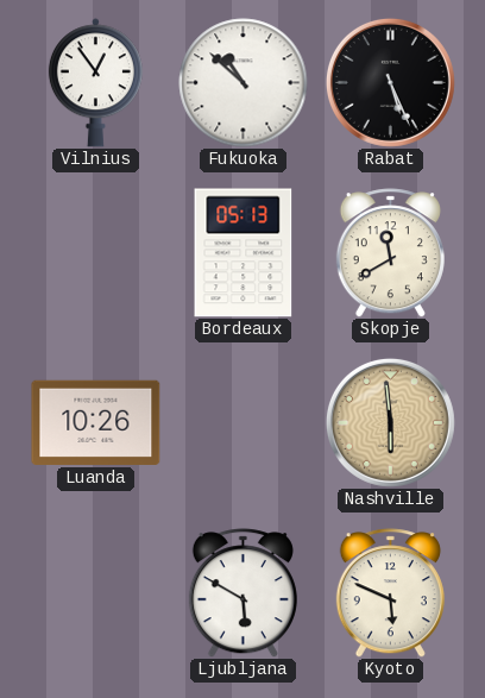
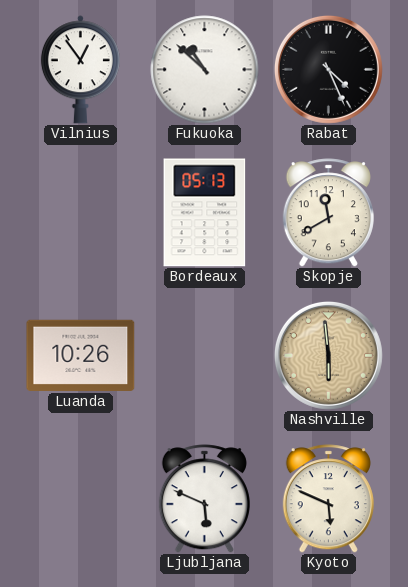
Rabat: 5:26 -> 4:26 (328, 69)
Ljubljana: 5:50 -> 5:49 (204, 499)
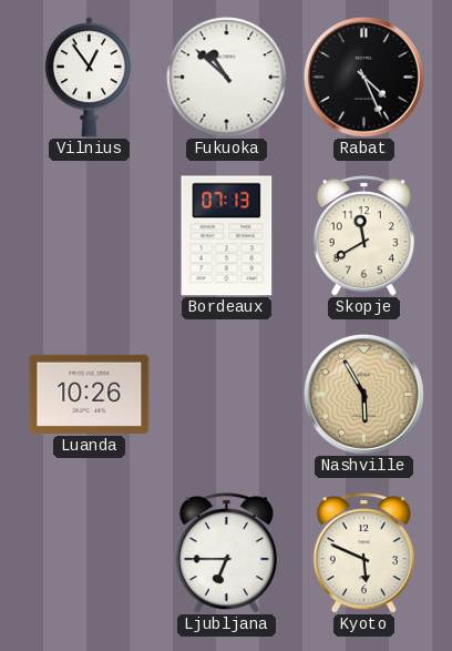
Bordeaux: 05:13 -> 07:13 (227, 236)
Nashville: 5:59 -> 5:55 (363, 394)
Ljubljana: 5:49 -> 6:45 (226, 553)
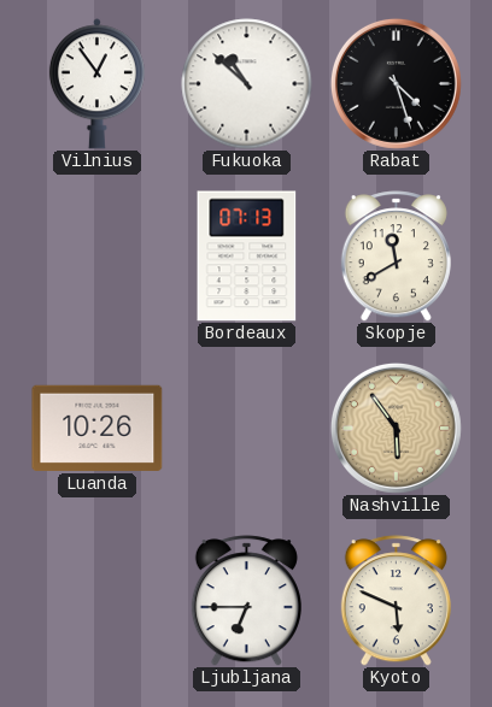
Rabat: 4:26 -> 4:27 (396, 83)
Nashville: 5:55 -> 5:54 (396, 428)
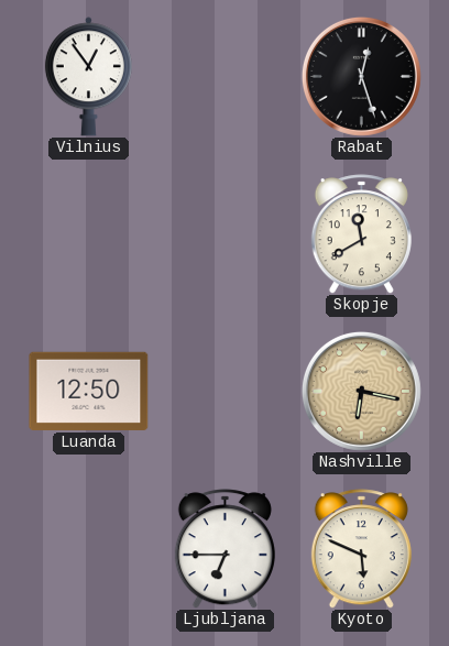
Fukuoka: 10:52 -> none (247, 84)
Rabat: 4:27 -> 12:27 (361, 76)
Bordeaux: 07:13 -> none (247, 257)
Luanda: 10:26 -> 12:50 (89, 391)
Nashville: 5:54 -> 6:17 (361, 391)
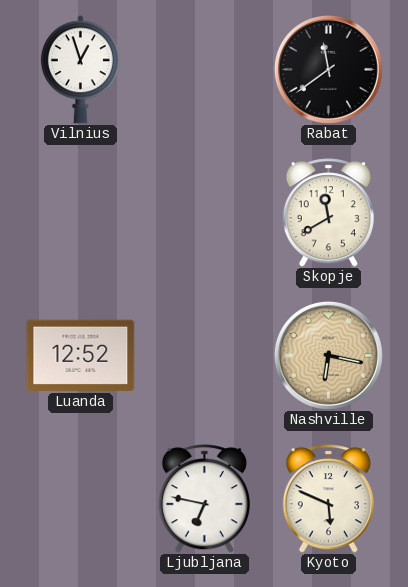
Vilnius: 12:54 -> 12:57 (80, 70)
Rabat: 12:27 -> 11:39 (328, 69)
Luanda: 12:50 -> 12:52 (81, 355)
Ljubljana: 6:45 -> 6:47 (204, 499)
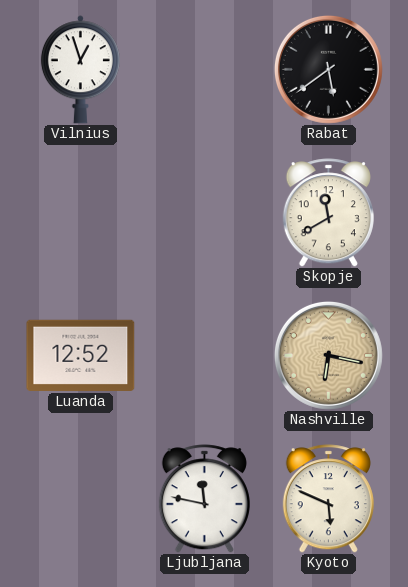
Rabat: 11:39 -> 5:39 (328, 69)
Ljubljana: 6:47 -> 11:47 (204, 499)
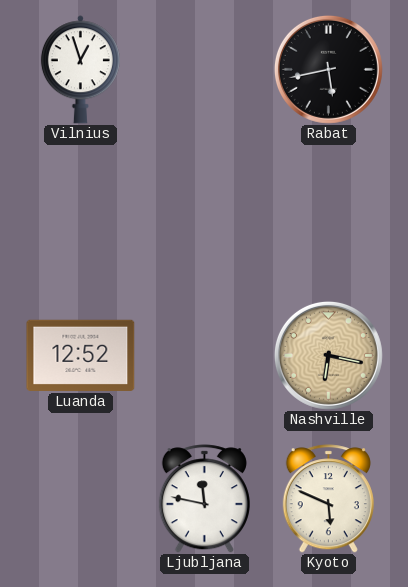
Rabat: 5:39 -> 5:43 (328, 69)
Skopje: 11:40 -> none (328, 213)
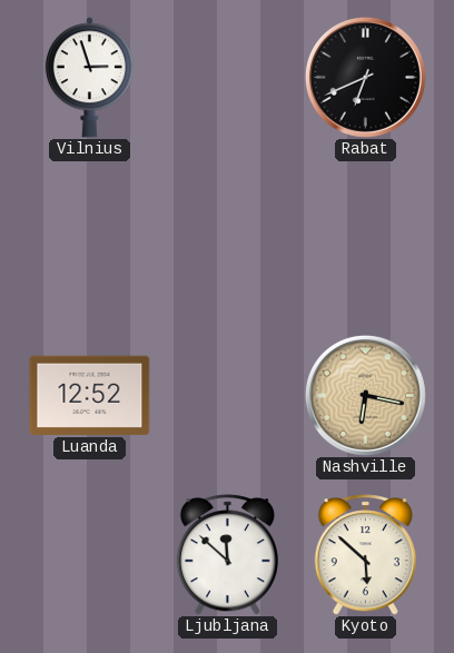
Vilnius: 12:57 -> 2:57 (89, 78)
Rabat: 5:43 -> 6:41 (365, 77)
Ljubljana: 11:47 -> 11:52 (227, 555)
Kyoto: 5:49 -> 5:52 (365, 555)
